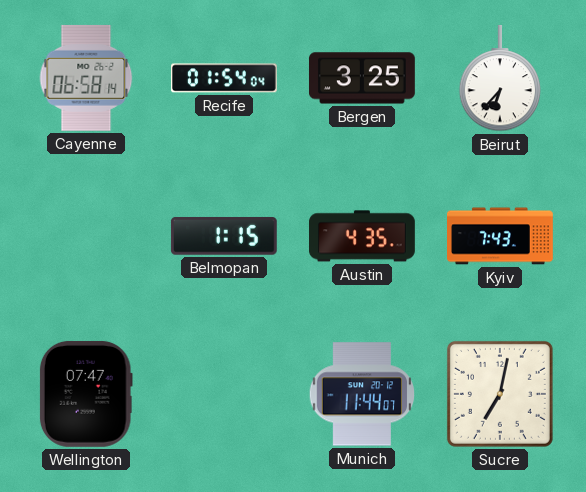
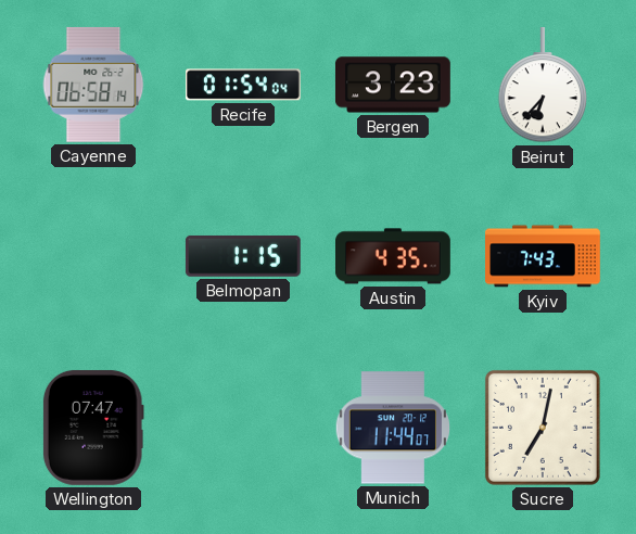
Bergen: 3:25 -> 3:23 (393, 85)
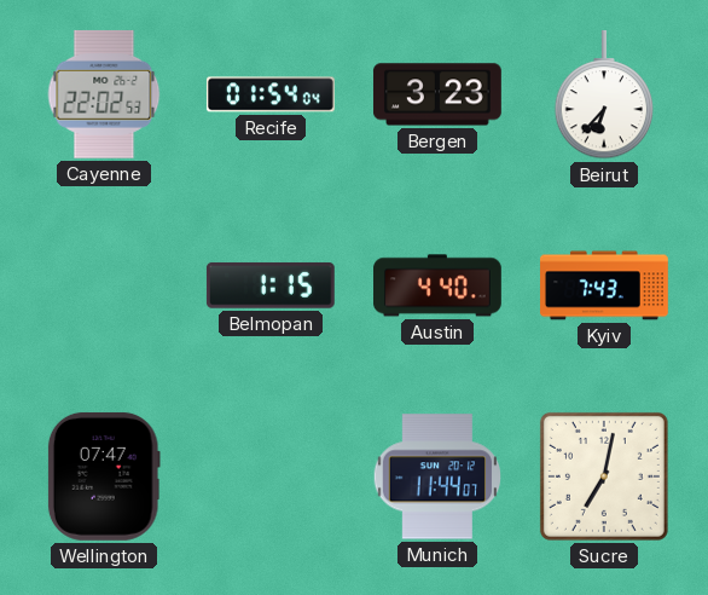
Cayenne: 06:58 -> 22:02 (104, 94)
Austin: 4:35 -> 4:40 (439, 285)
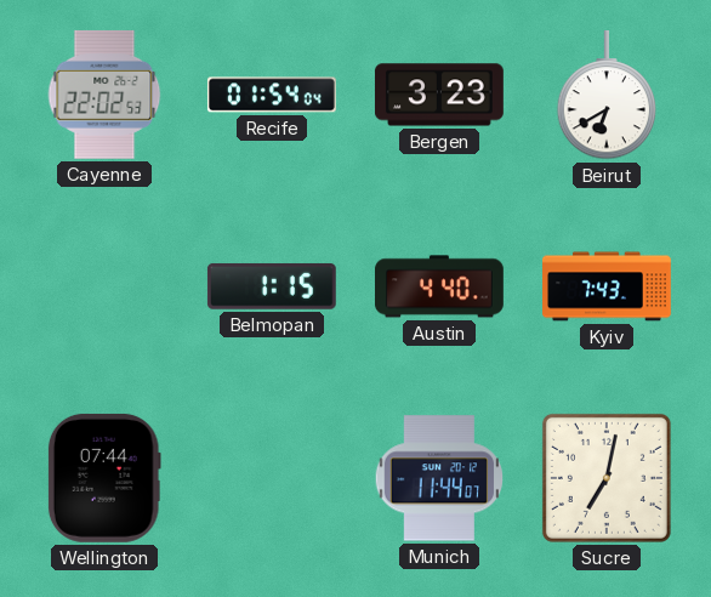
Beirut: 6:37 -> 6:40 (607, 95)
Wellington: 07:47 -> 07:44 (104, 478)
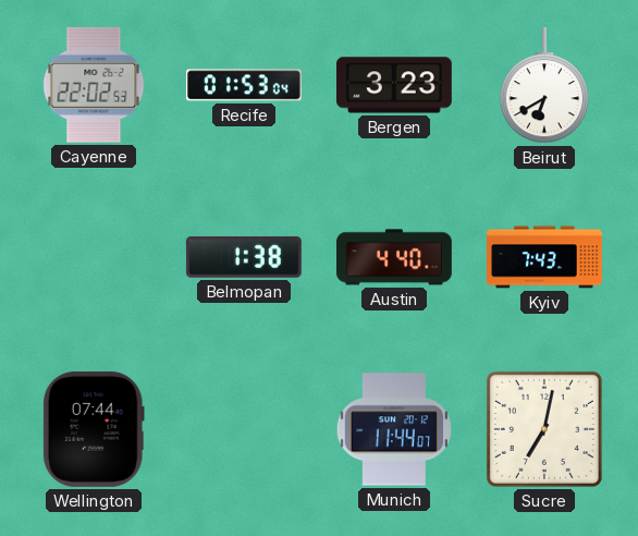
Recife: 01:54 -> 01:53 (244, 85)
Belmopan: 1:15 -> 1:38 (244, 257)
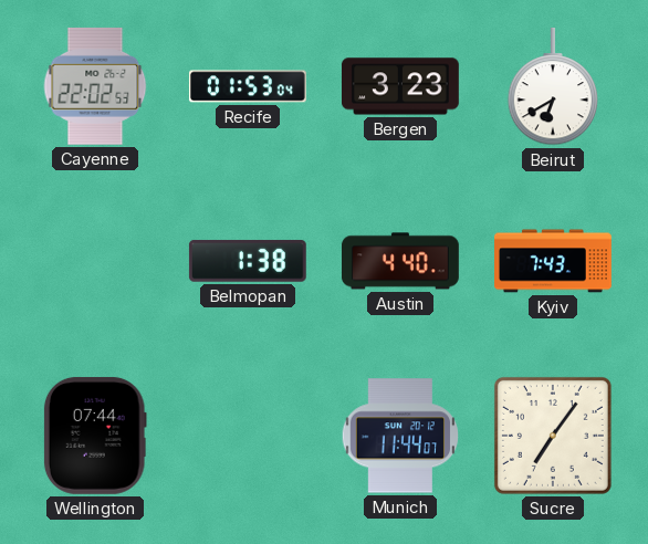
Sucre: 7:02 -> 7:06 (553, 436)
